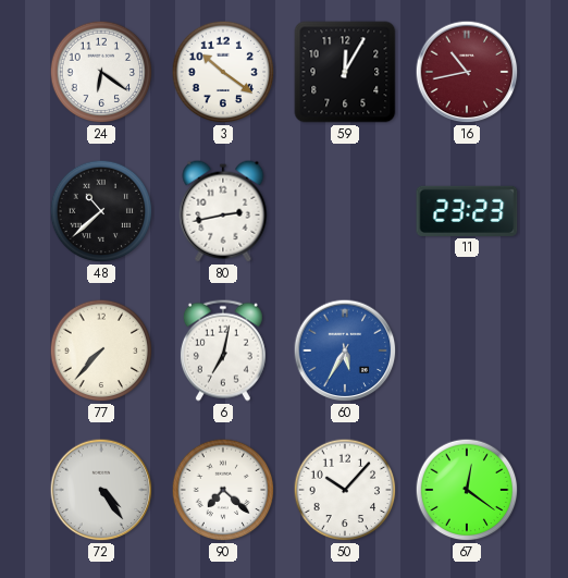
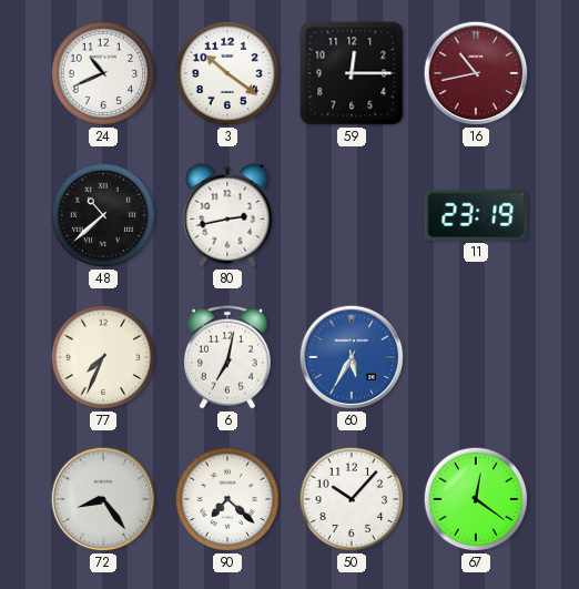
24: 6:21 -> 10:41 (103, 73)
59: 12:05 -> 12:15 (352, 73)
11: 23:23 -> 23:19 (476, 215)
77: 7:37 -> 7:34 (103, 357)
72: 4:24 -> 8:24 (103, 499)
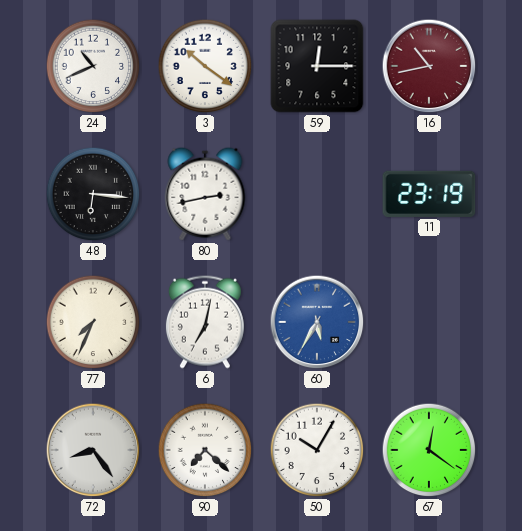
48: 10:38 -> 6:16 (93, 194)
50: 10:07 -> 10:05 (317, 450)
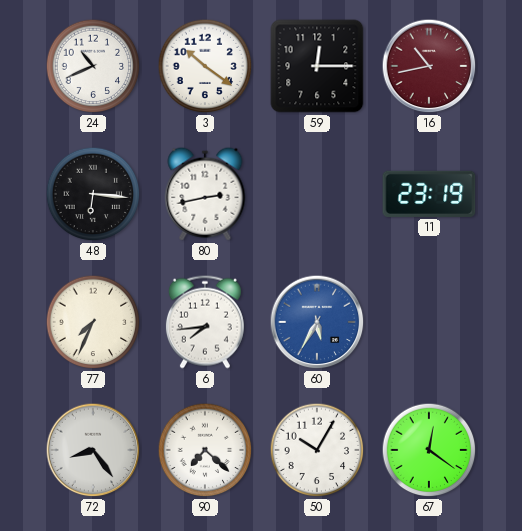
6: 7:02 -> 7:44 (205, 322)
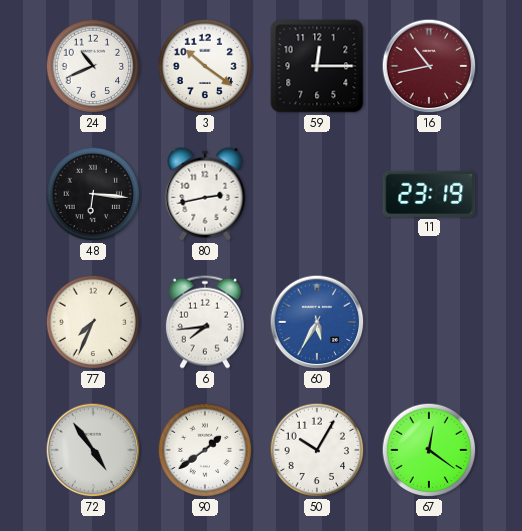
72: 8:24 -> 4:54 (93, 450)
90: 7:22 -> 1:39 (205, 450)
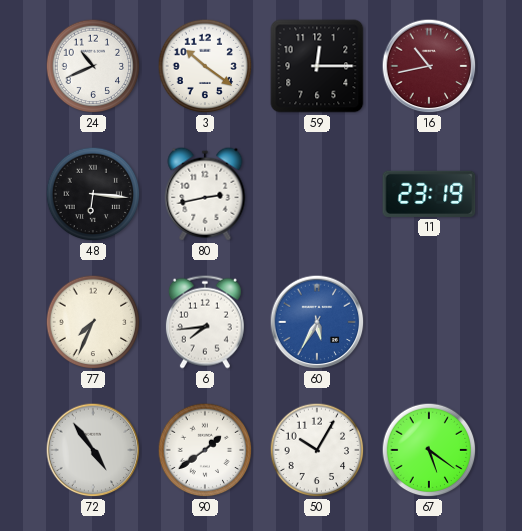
67: 12:21 -> 5:21 (429, 450)
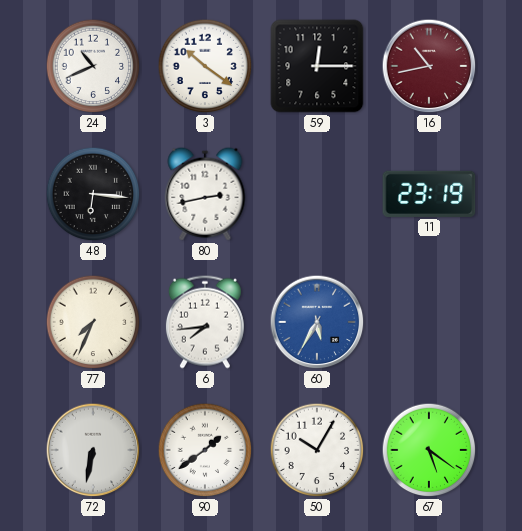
72: 4:54 -> 6:32 (93, 450)
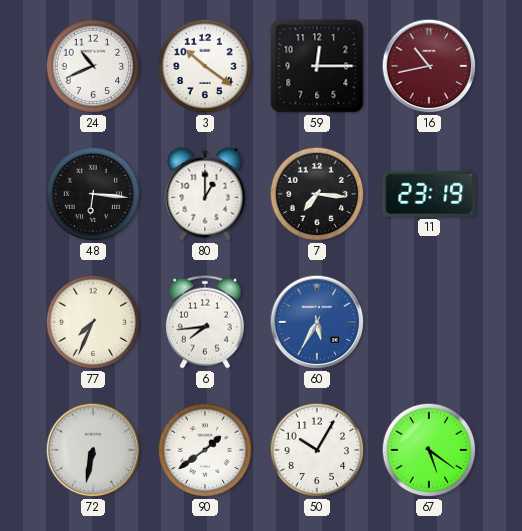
80: 2:43 -> 1:00 (205, 194)
7: none -> 7:16 (317, 194)
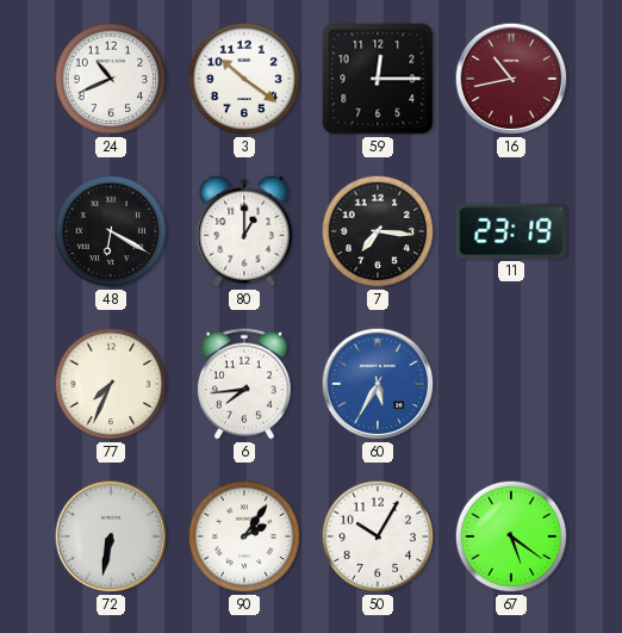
48: 6:16 -> 6:20 (111, 231)
90: 1:39 -> 2:06 (244, 536)
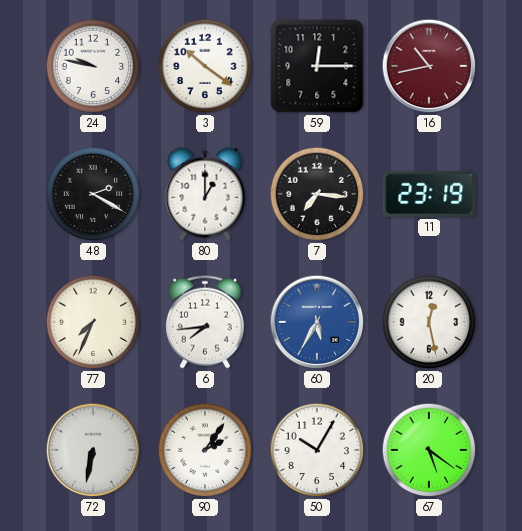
24: 10:41 -> 9:47 (93, 66)
48: 6:20 -> 2:20 (93, 194)
20: none -> 12:28 (429, 322)
